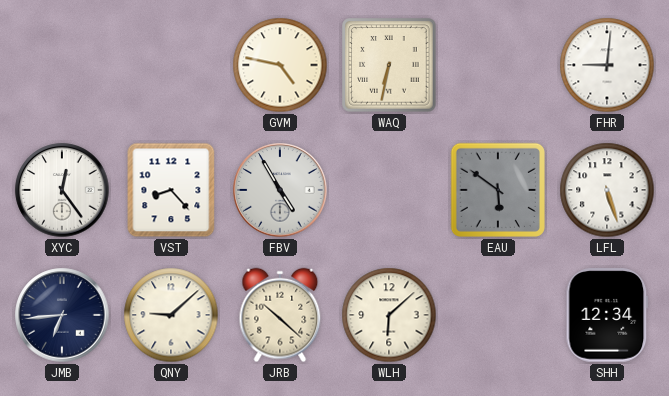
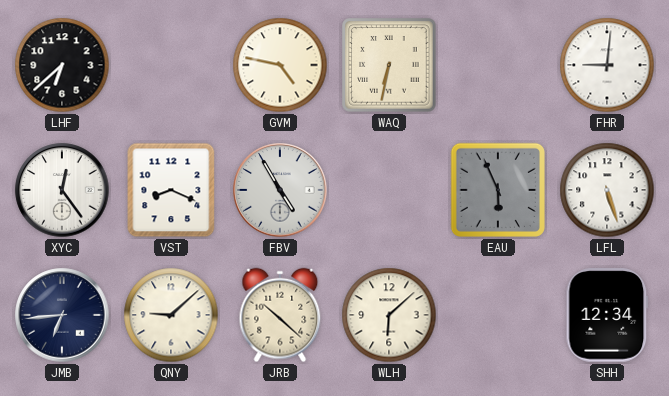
LHF: none -> 6:38 (62, 65)
VST: 8:23 -> 8:19 (171, 190)
EAU: 5:51 -> 5:56 (498, 190)
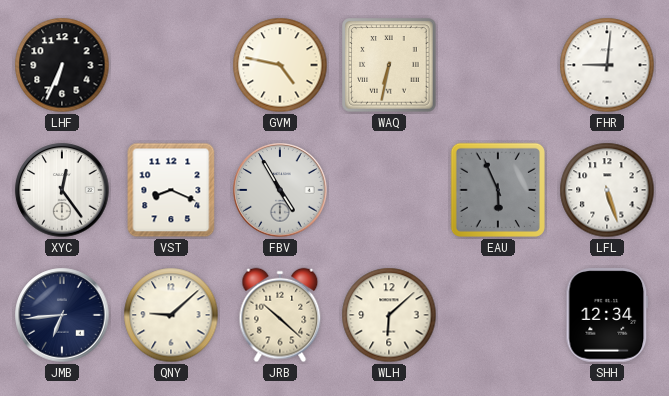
LHF: 6:38 -> 6:34 (62, 65)
